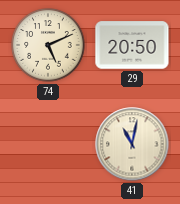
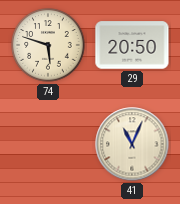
74: 5:11 -> 5:48 (48, 45)
41: 11:02 -> 11:04 (132, 144)
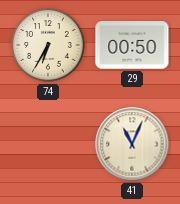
74: 5:48 -> 6:35 (48, 45)
29: 20:50 -> 00:50 (132, 45)
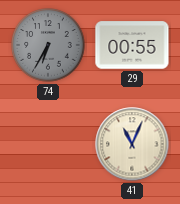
74 dial: cream -> grey (48, 45)
29: 00:50 -> 00:55 (132, 45)
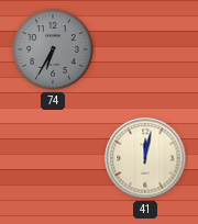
29: 00:55 -> none (132, 45)
41: 11:04 -> 12:02 (145, 158)
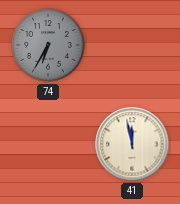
41: 12:02 -> 11:58 (132, 144)
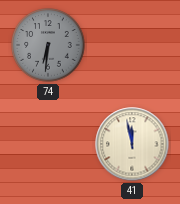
74: 6:35 -> 6:31 (48, 45)
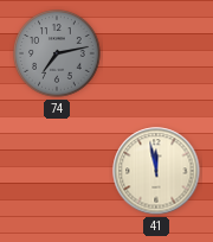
74: 6:31 -> 7:13 (57, 53)
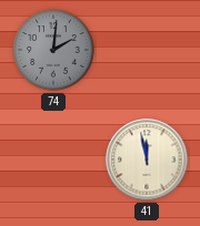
74: 7:13 -> 2:01 (53, 50)
